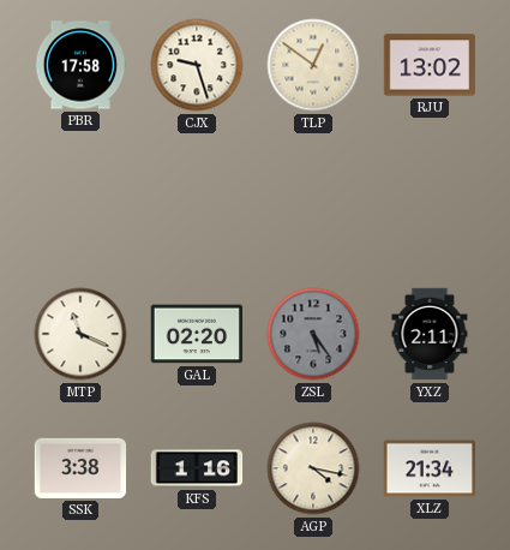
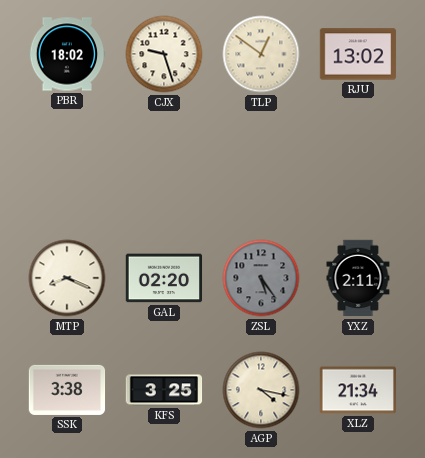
PBR: 17:58 -> 18:02 (67, 54)
MTP: 11:19 -> 8:19 (67, 278)
KFS: 1:16 -> 3:25 (164, 390)
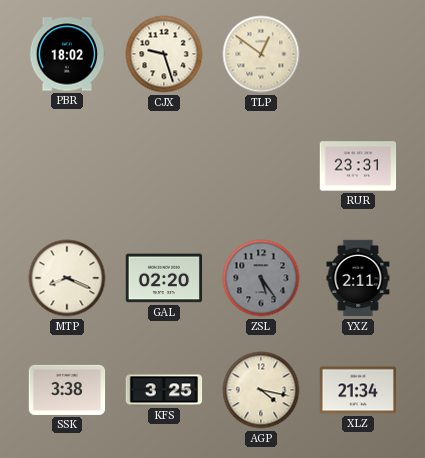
RJU: 13:02 -> none (358, 54)
RUR: none -> 23:31 (358, 166)
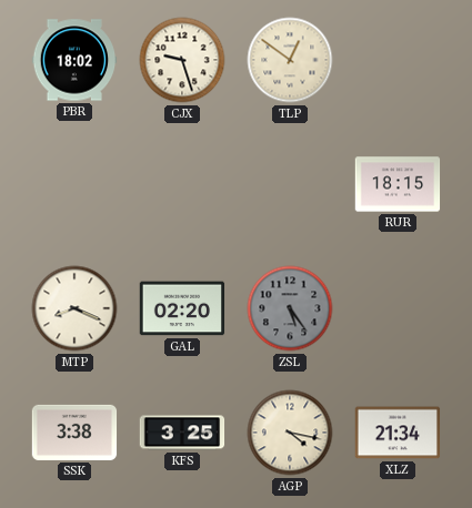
RUR: 23:31 -> 18:15 (398, 184)
YXZ: 2:11 -> none (358, 278)
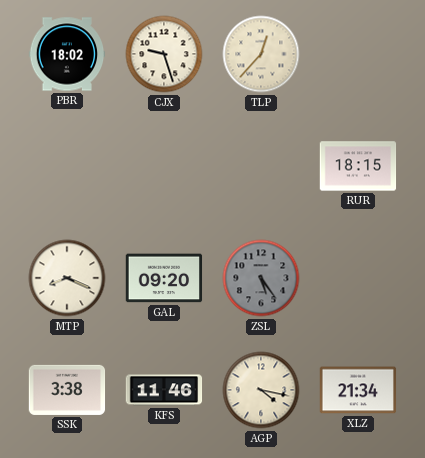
TLP: 12:51 -> 12:37 (261, 54)
GAL: 02:20 -> 09:20 (164, 278)
KFS: 3:25 -> 11:46 (164, 390)
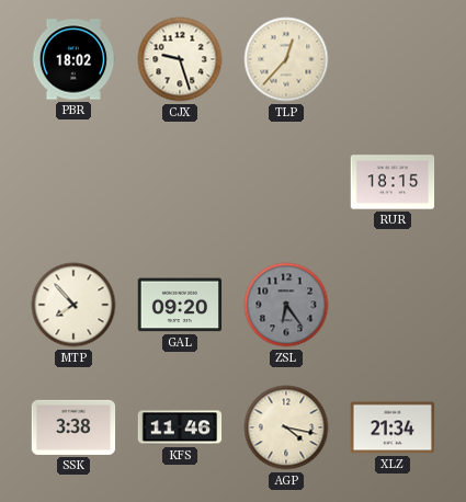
MTP: 8:19 -> 7:53 (73, 305)
ZSL: 5:24 -> 6:24 (286, 305)
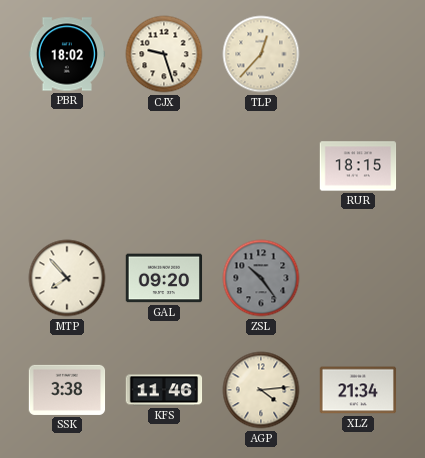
ZSL: 6:24 -> 10:24 (261, 278)
AGP: 4:17 -> 4:14 (261, 390)
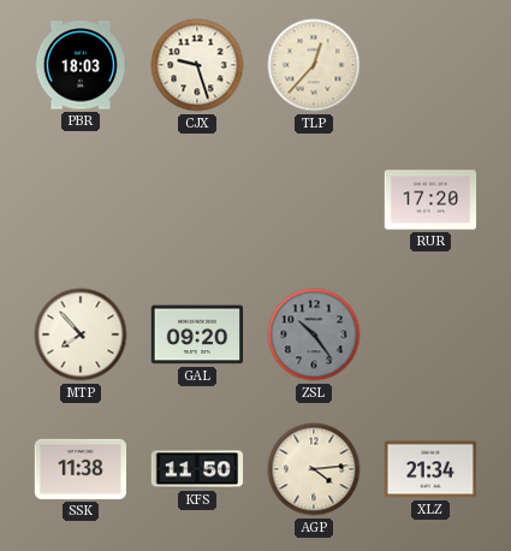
PBR: 18:02 -> 18:03 (81, 65)
RUR: 18:15 -> 17:20 (430, 200)
SSK: 3:38 -> 11:38 (81, 469)
KFS: 11:46 -> 11:50 (197, 469)
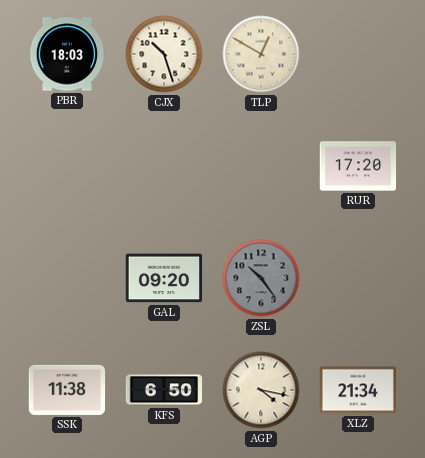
CJX: 9:27 -> 10:27 (164, 54)
TLP: 12:37 -> 12:50 (261, 54)
MTP: 7:53 -> none (81, 334)
KFS: 11:50 -> 6:50 (164, 390)
AGP: 4:14 -> 4:17 (261, 390)
